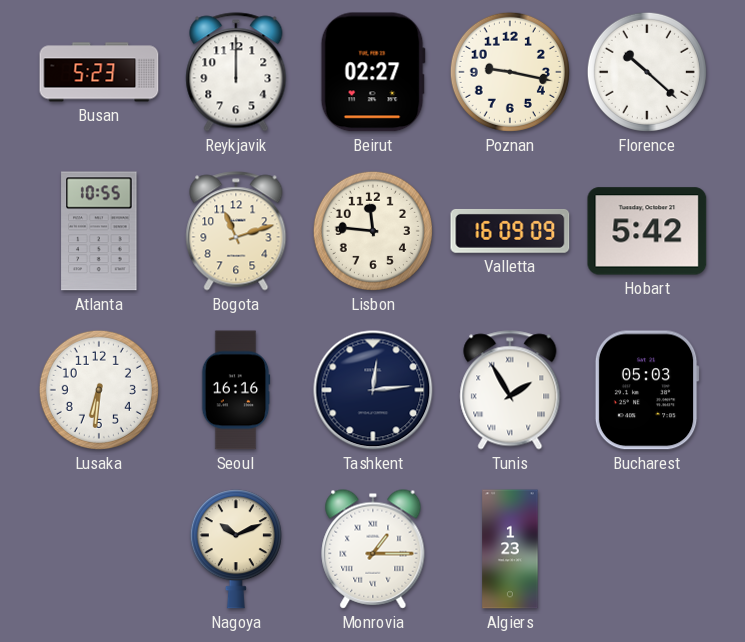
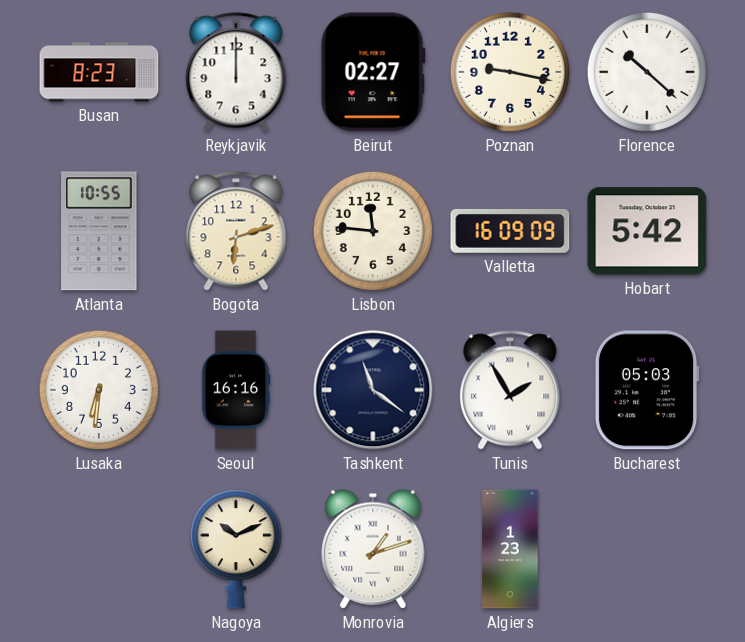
Busan: 5:23 -> 8:23 (99, 72)
Bogota: 11:12 -> 6:12 (236, 231)
Tashkent: 12:14 -> 11:21 (373, 390)
Monrovia: 1:15 -> 1:12 (373, 549)
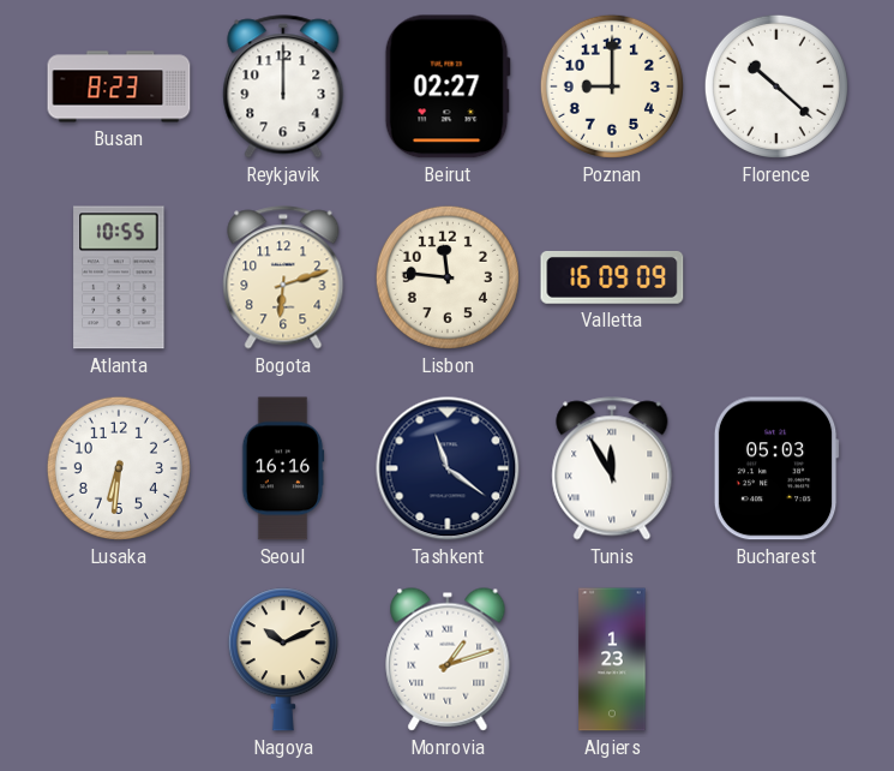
Poznan: 9:17 -> 9:00 (612, 86)
Hobart: 5:42 -> none (647, 231)
Tunis: 1:55 -> 11:55 (612, 468)
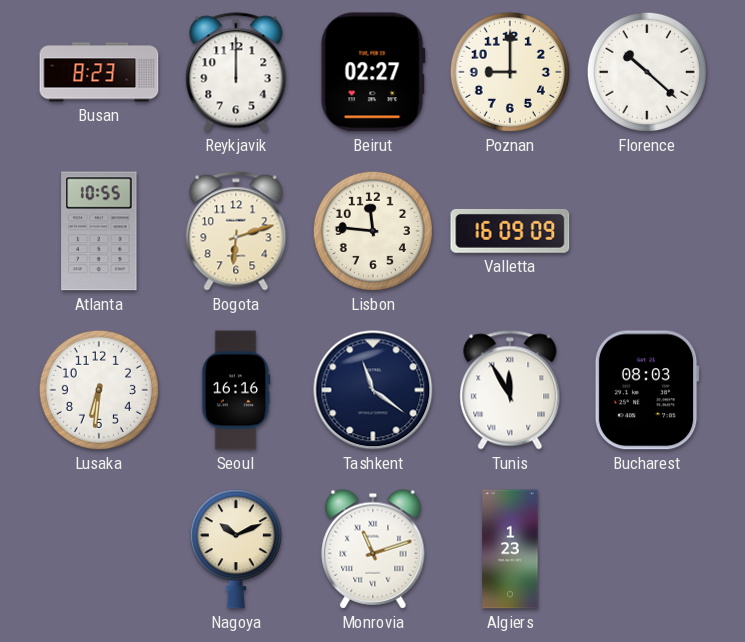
Bucharest: 05:03 -> 08:03 (647, 390)
Monrovia: 1:12 -> 11:12 (373, 549)
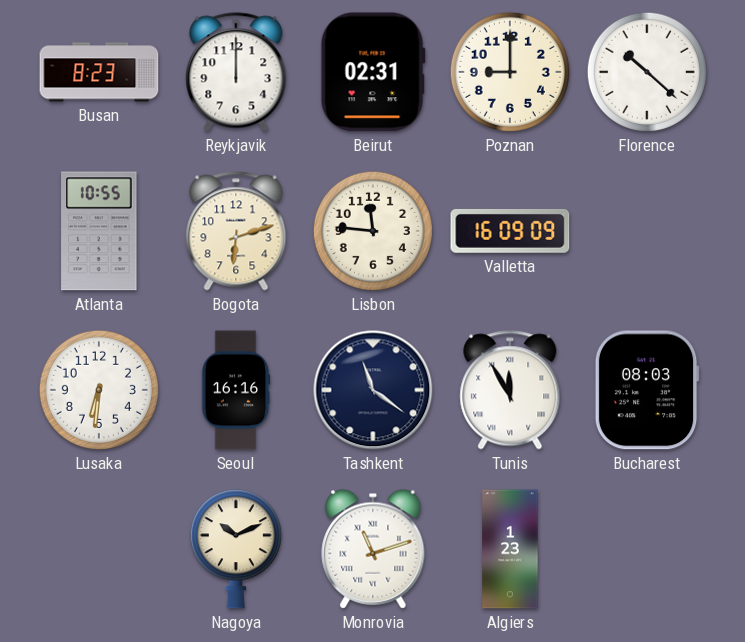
Beirut: 02:27 -> 02:31 (373, 72)
